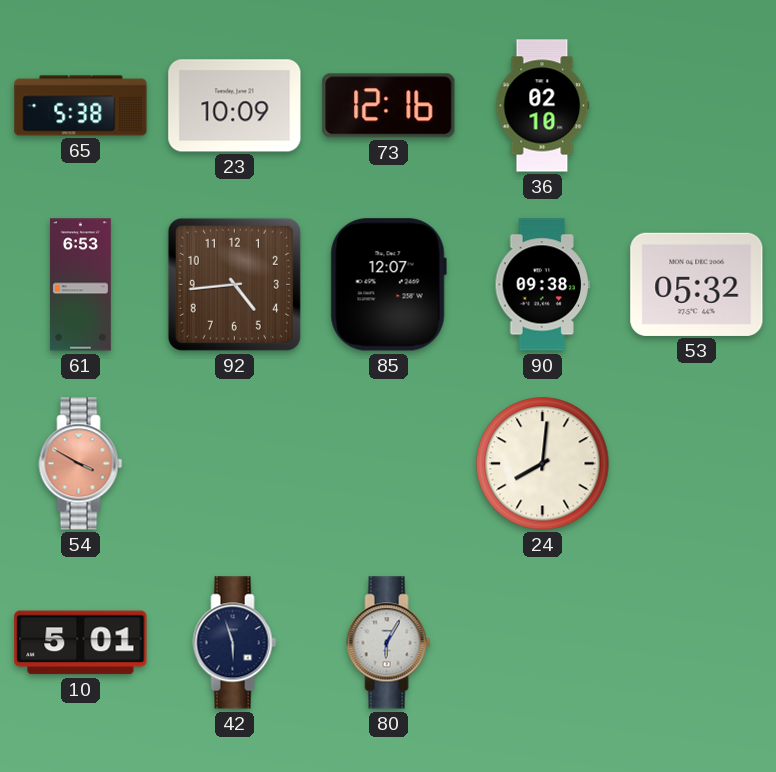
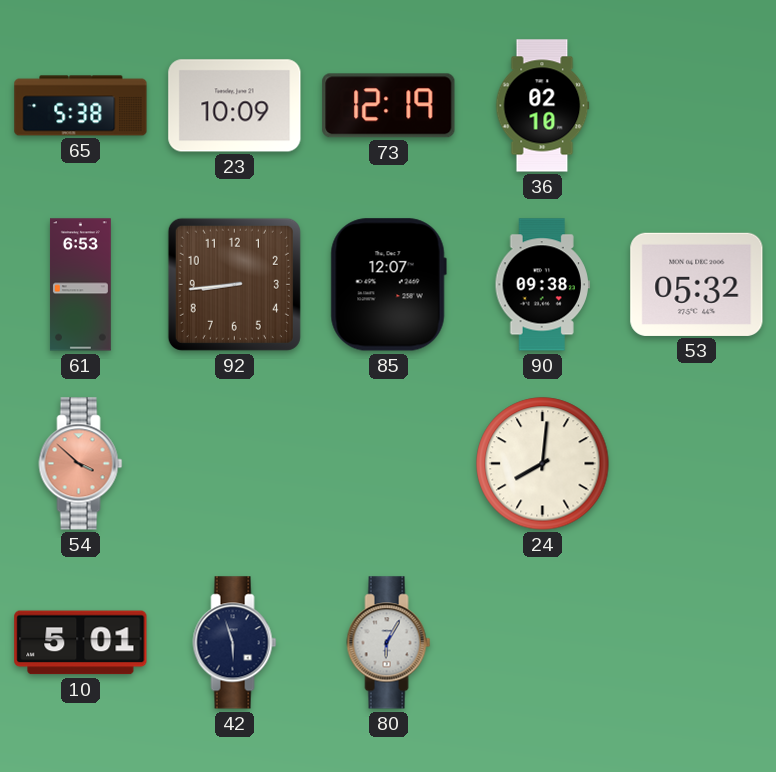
73: 12:16 -> 12:19 (389, 106)
92: 4:44 -> 8:44 (234, 284)
54: 3:50 -> 3:52 (81, 464)
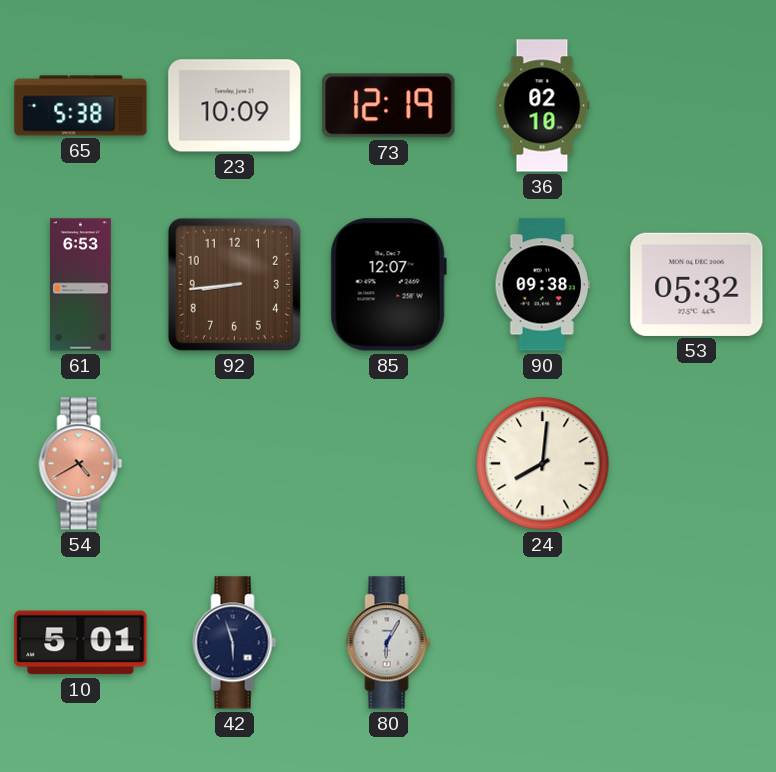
54: 3:52 -> 4:40 (81, 464)
